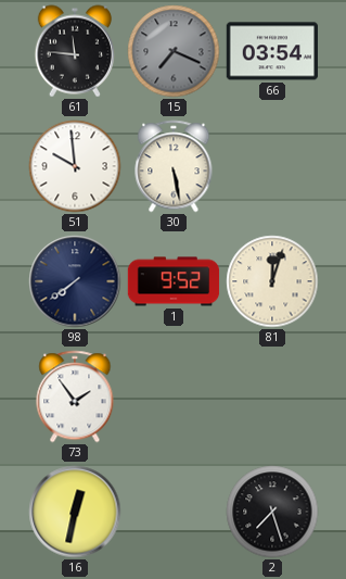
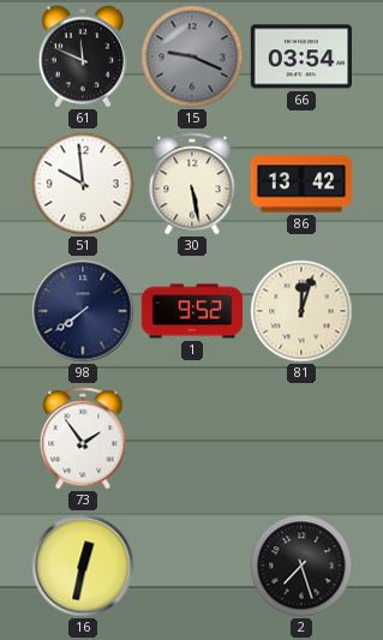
61: 11:46 -> 11:49 (82, 56)
15: 7:19 -> 9:19 (192, 56)
86: none -> 13:42 (301, 184)
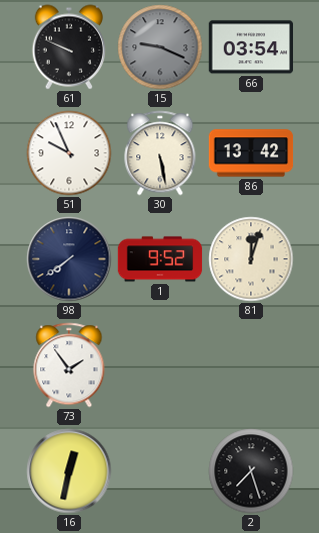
61: 11:49 -> 9:49 (68, 47)
51: 9:59 -> 9:56 (69, 153)
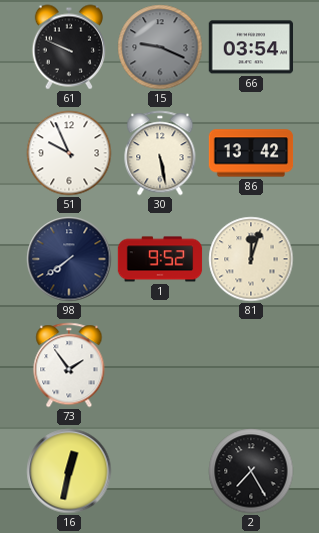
2: 7:27 -> 7:25 (251, 471)
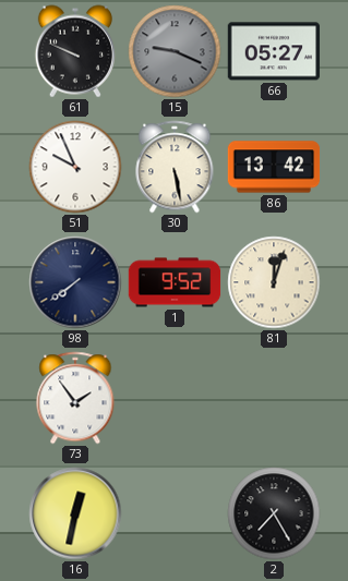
66: 03:54 -> 05:27 (273, 51)
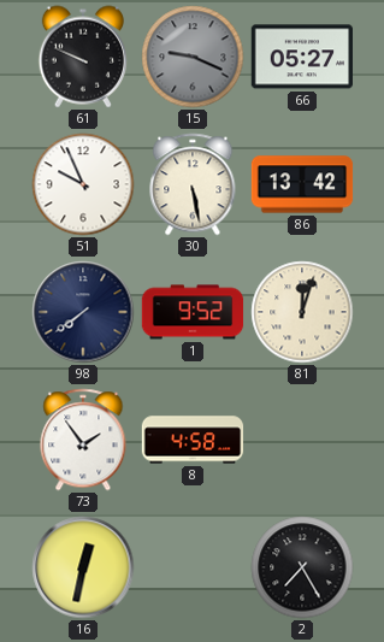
8: none -> 4:58 (193, 440)
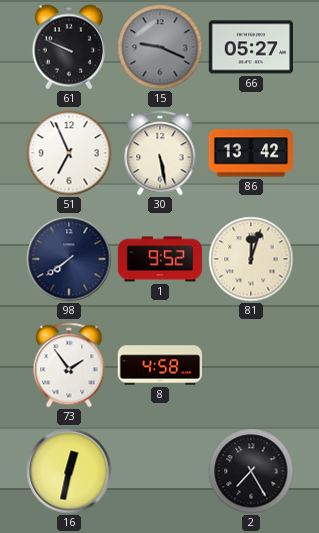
51: 9:56 -> 6:56 (69, 153)
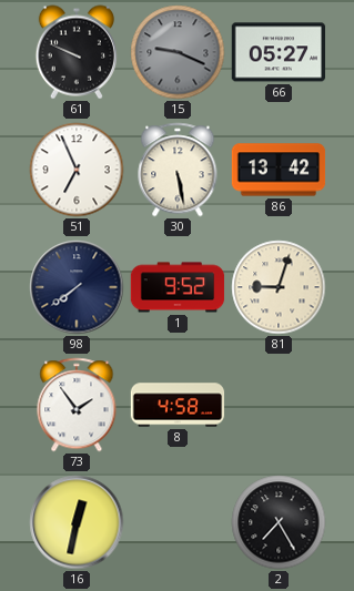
81: 12:03 -> 9:03 (279, 287)
